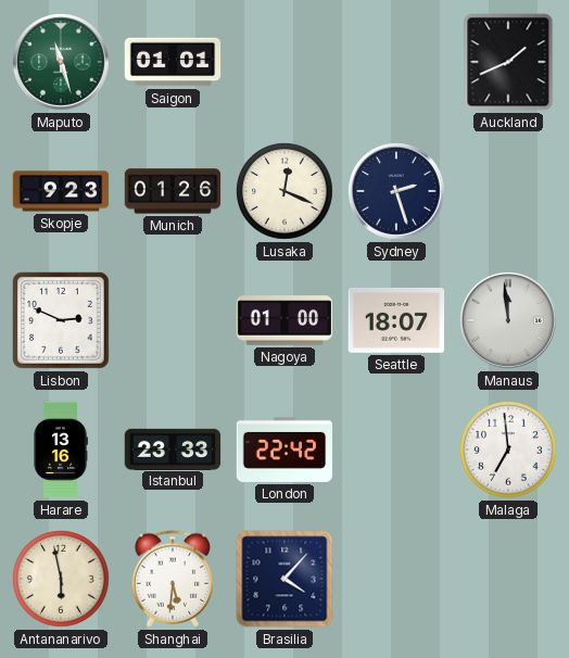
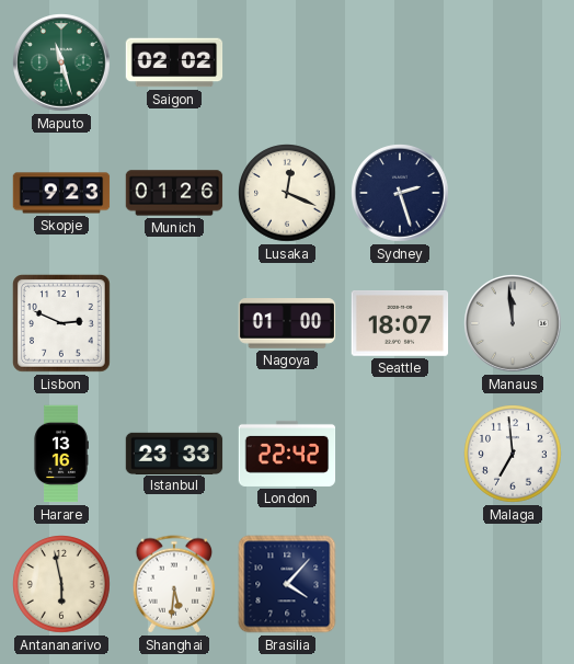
Saigon: 01:01 -> 02:02 (174, 62)
Auckland: 1:41 -> none (508, 62)
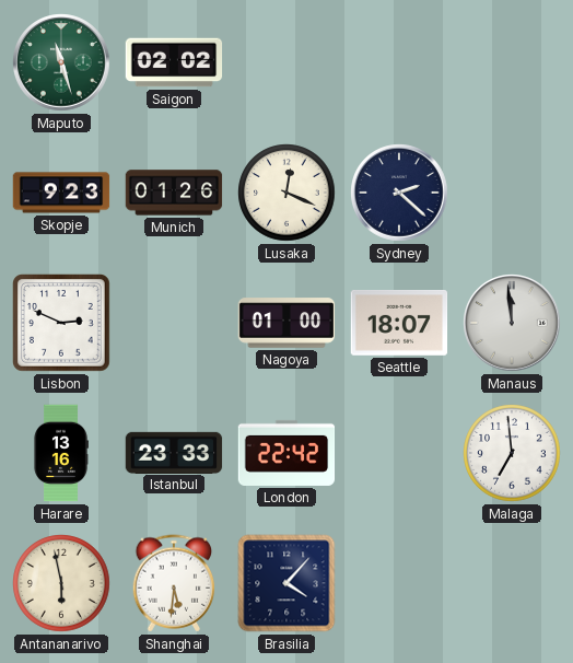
Sydney: 2:27 -> 2:22 (399, 193)
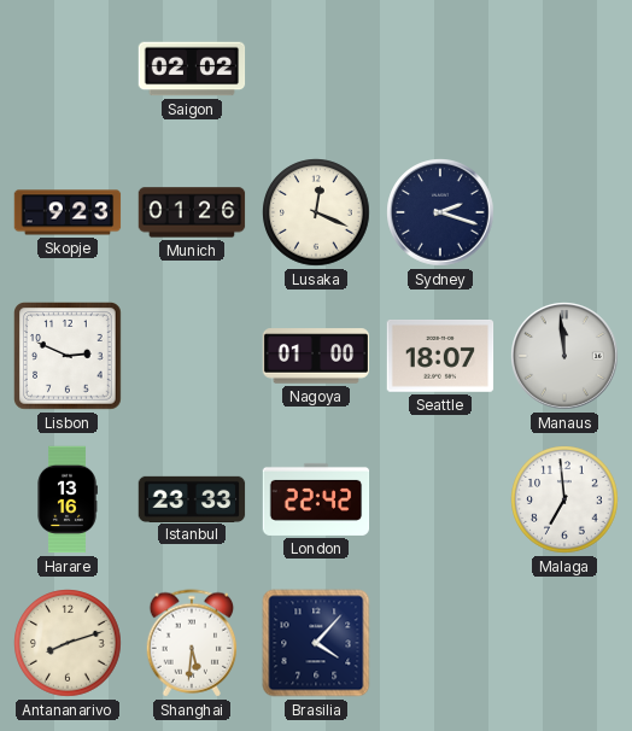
Maputo: 11:27 -> none (61, 62)
Sydney: 2:22 -> 2:18 (440, 212)
Antananarivo: 5:58 -> 8:12 (68, 643)
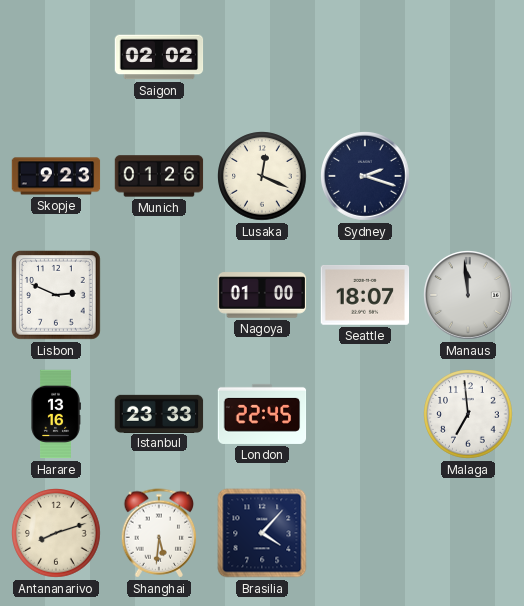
London: 22:42 -> 22:45 (262, 414)
